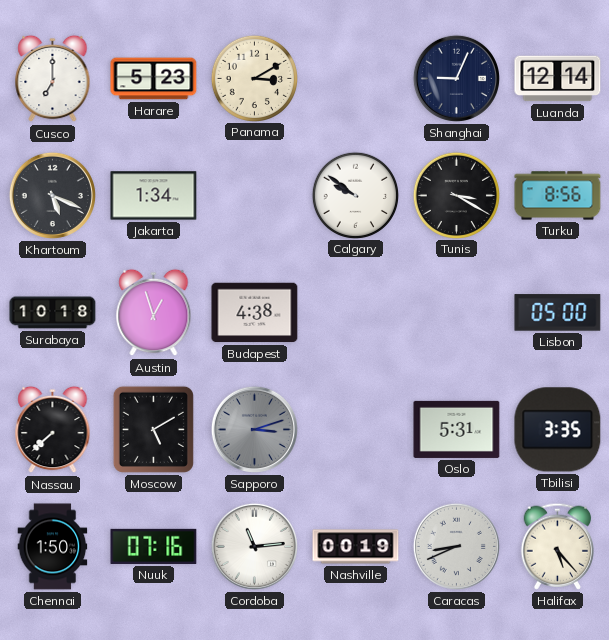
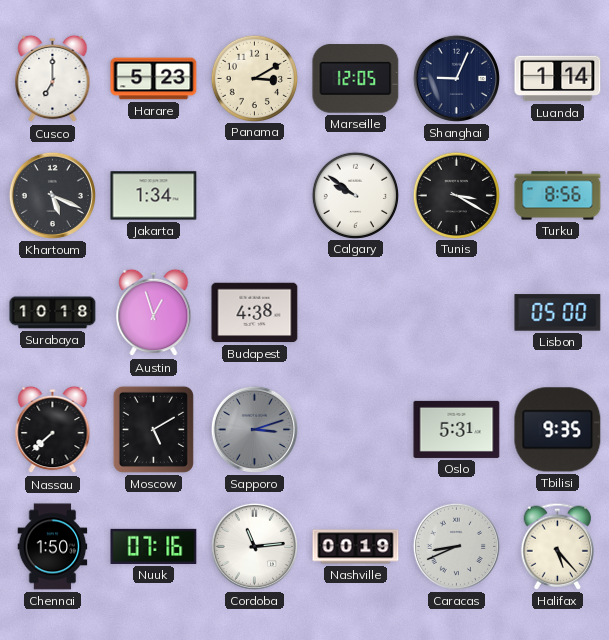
Marseille: none -> 12:05 (356, 79)
Luanda: 12:14 -> 1:14 (558, 79)
Tbilisi: 3:35 -> 9:35 (558, 430)
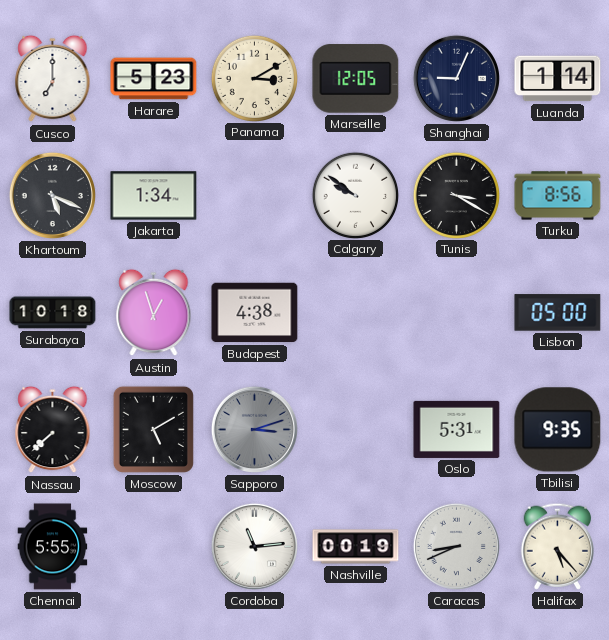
Chennai: 1:50 -> 5:55 (53, 547)
Nuuk: 07:16 -> none (154, 546)
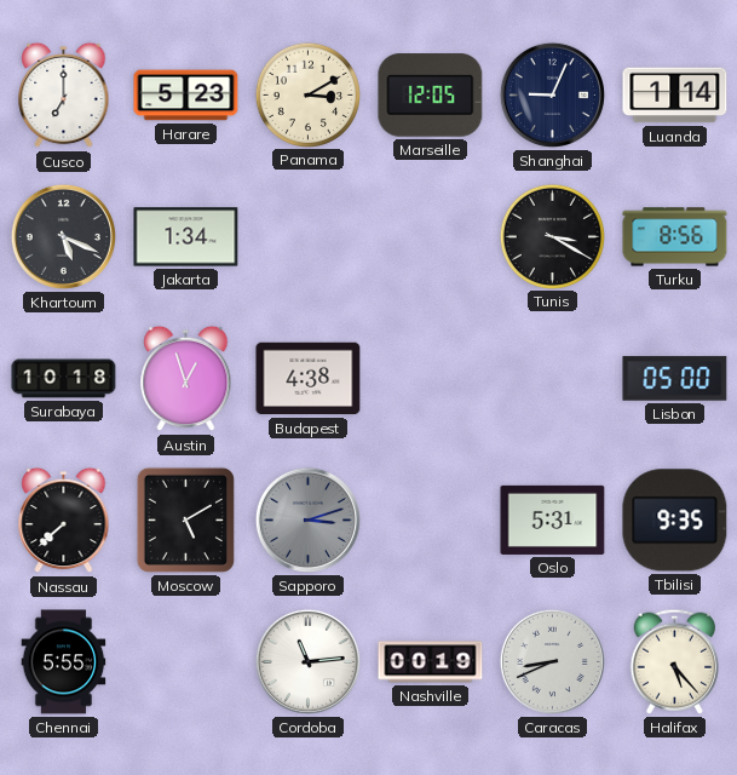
Calgary: 9:51 -> none (355, 195)
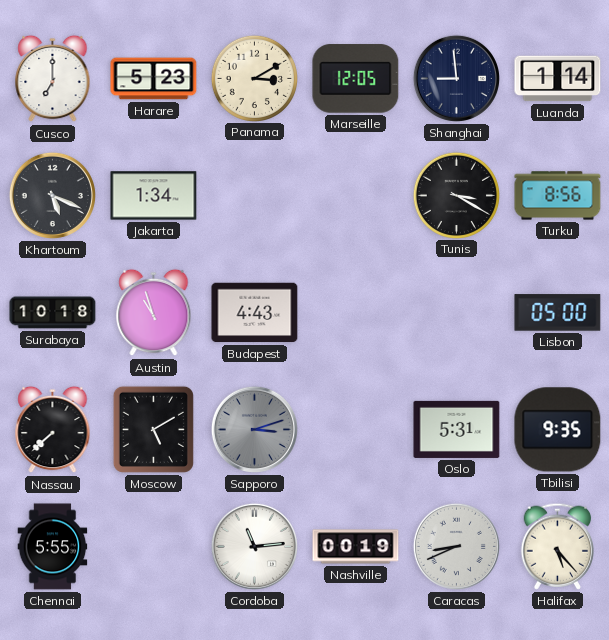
Shanghai: 9:04 -> 8:59 (456, 78)
Austin: 12:57 -> 10:57 (154, 313)
Budapest: 4:38 -> 4:43 (255, 313)
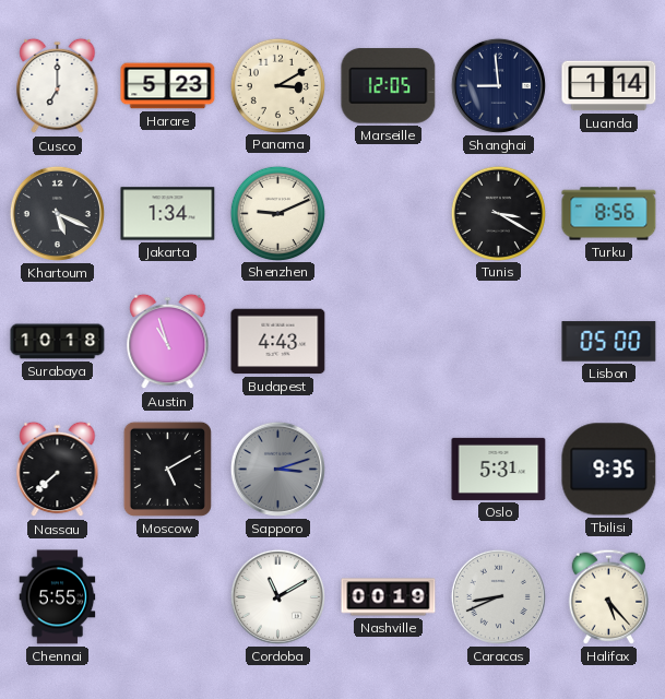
Shenzhen: none -> 9:11 (277, 213)
Cordoba: 11:14 -> 11:10 (277, 596)
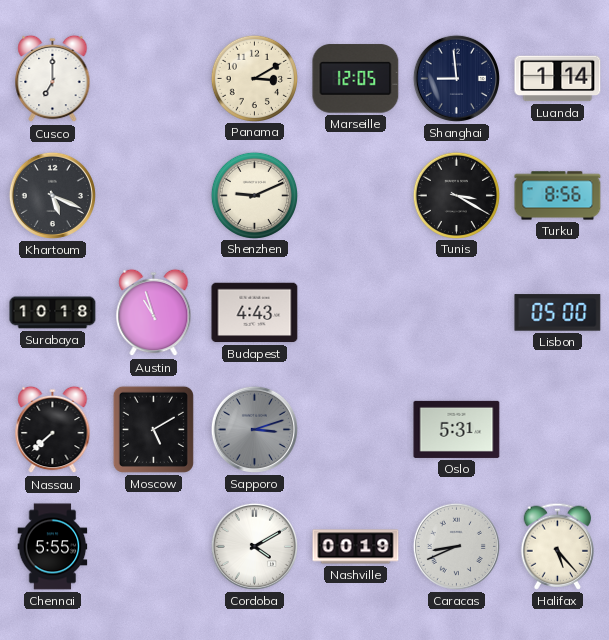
Harare: 5:23 -> none (168, 86)
Jakarta: 1:34 -> none (168, 214)
Tbilisi: 9:35 -> none (609, 470)
Cordoba: 11:10 -> 4:10 (254, 546)
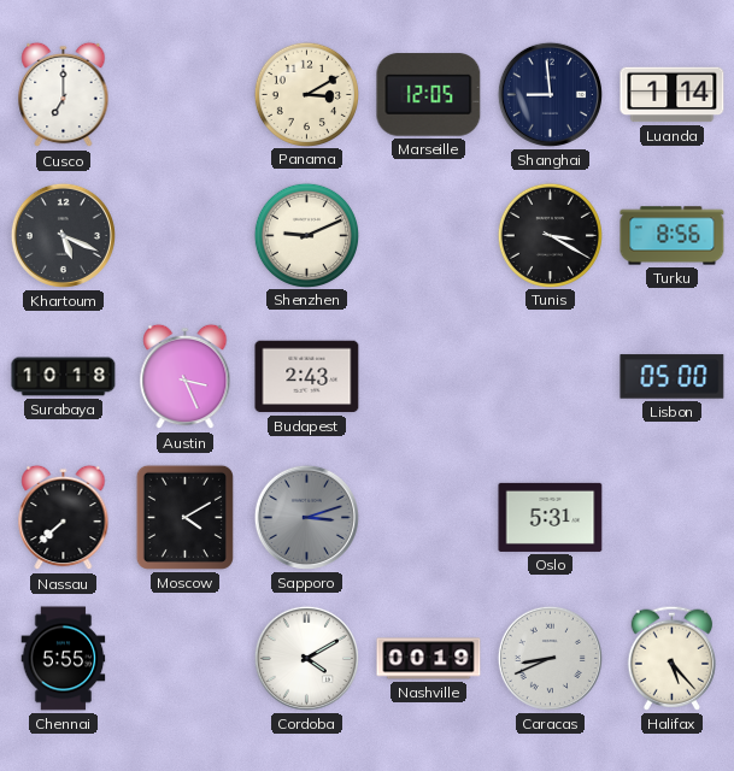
Austin: 10:57 -> 3:26 (186, 377)
Budapest: 4:43 -> 2:43 (307, 377)
Moscow: 5:10 -> 4:10 (184, 517)
